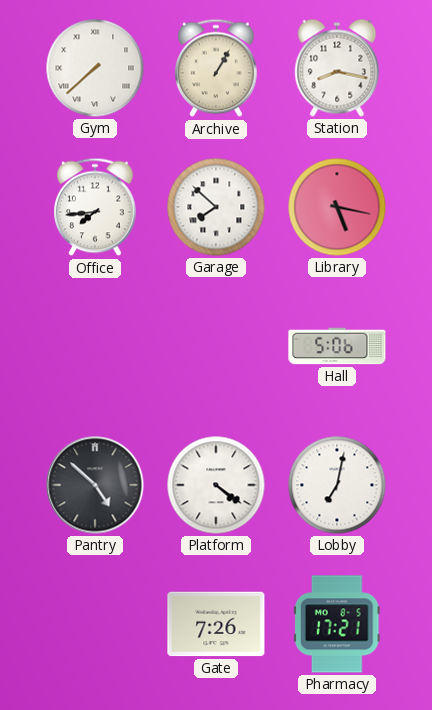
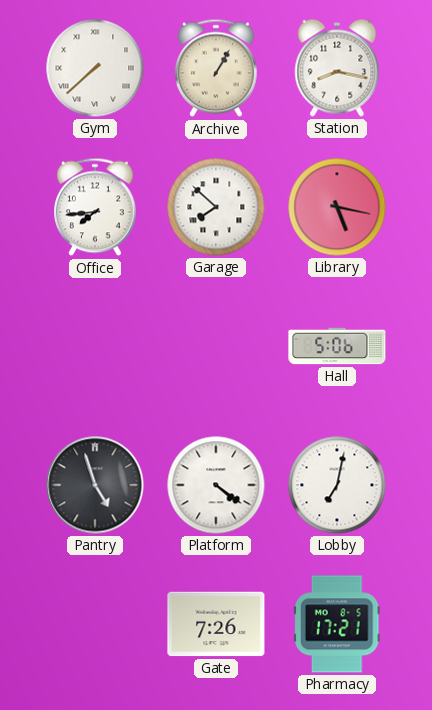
Pantry: 4:52 -> 4:57 (95, 485)
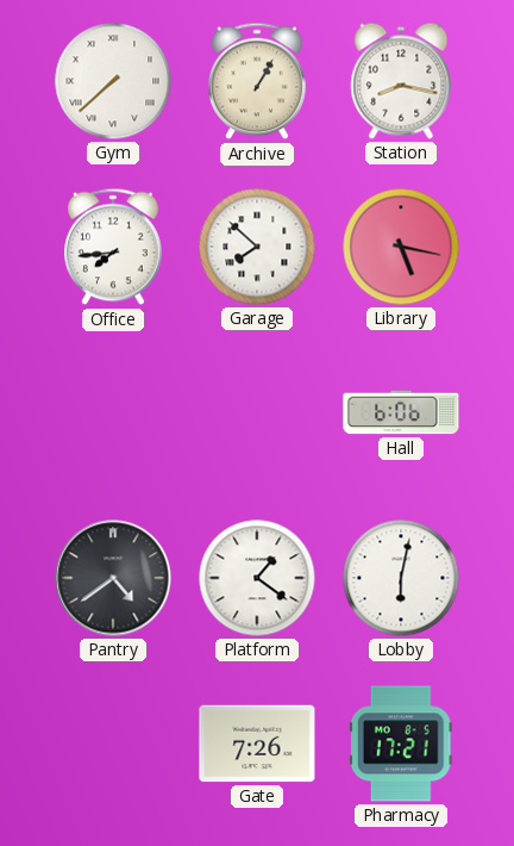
Hall: 5:06 -> 6:06 (401, 412)
Pantry: 4:57 -> 4:39 (113, 578)
Platform: 4:21 -> 1:21 (257, 578)
Lobby: 7:02 -> 6:02 (401, 578)
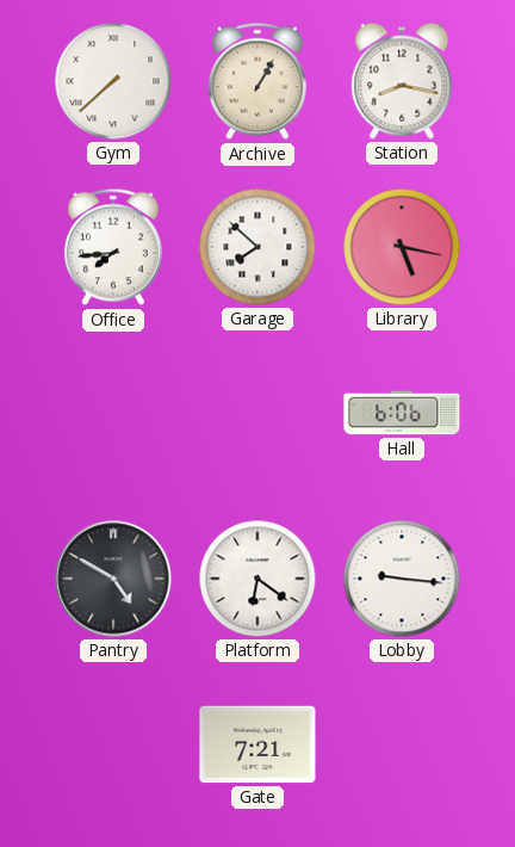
Pantry: 4:39 -> 4:50 (113, 579)
Platform: 1:21 -> 6:21 (257, 579)
Lobby: 6:02 -> 9:16 (402, 579)
Gate: 7:26 -> 7:21 (257, 744)
Pharmacy: 17:21 -> none (401, 744)
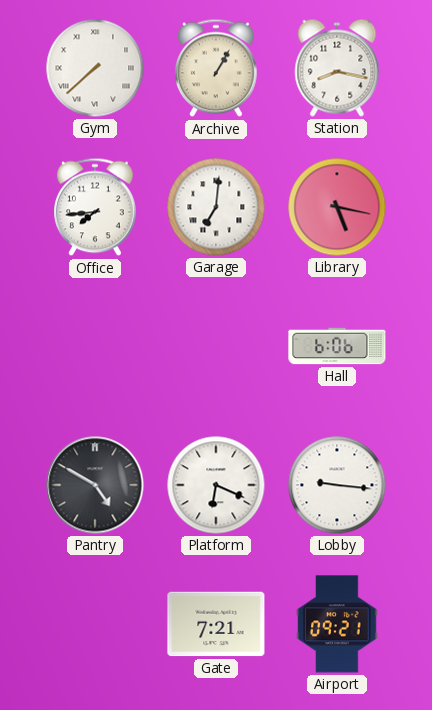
Garage: 7:52 -> 7:01 (216, 207)
Platform: 6:21 -> 6:19 (216, 485)
Airport: none -> 09:21 (337, 624)
